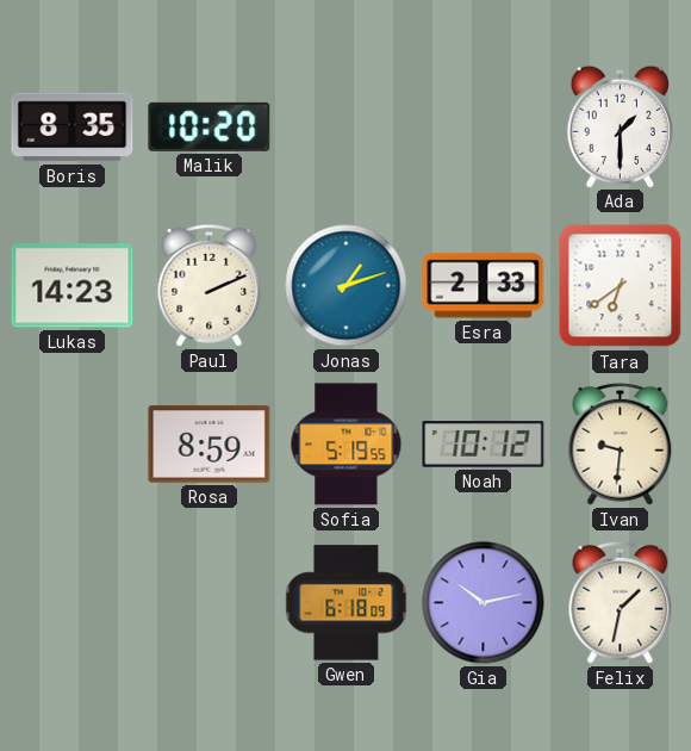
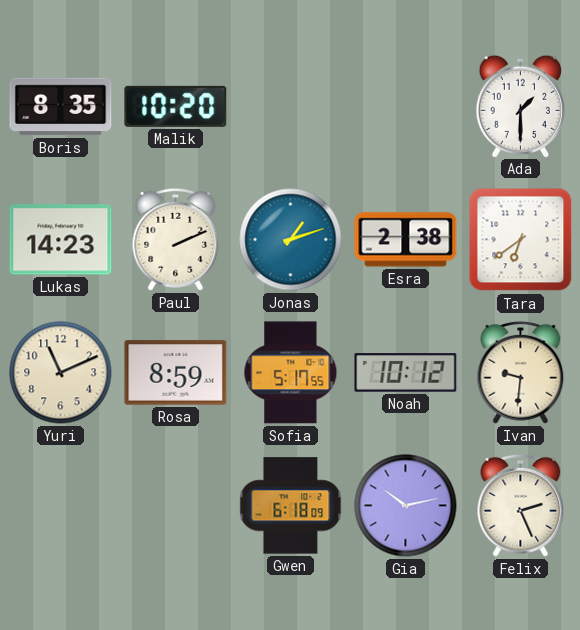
Esra: 2:33 -> 2:38 (406, 240)
Yuri: none -> 11:11 (61, 373)
Sofia: 5:19 -> 5:17 (291, 373)
Felix: 1:32 -> 2:26 (521, 505)
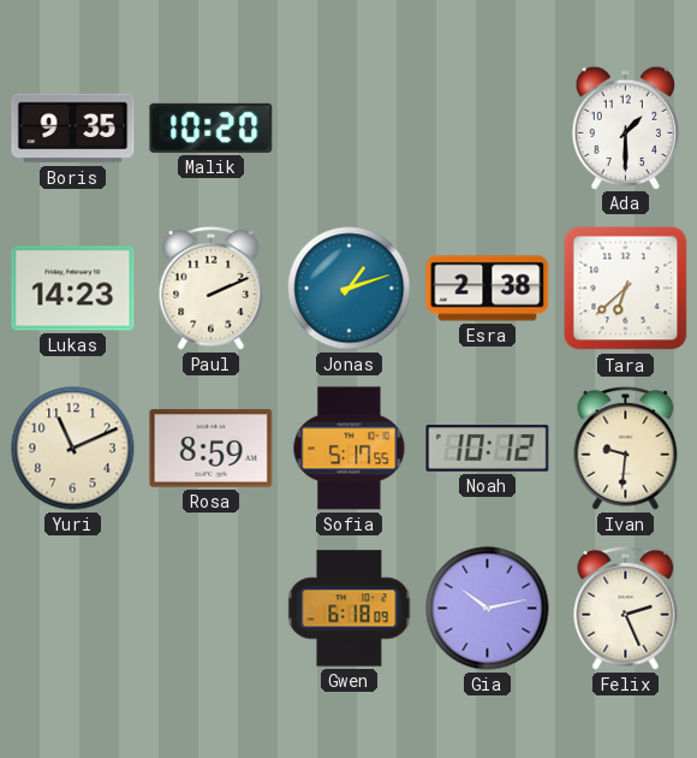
Boris: 8:35 -> 9:35 (73, 129)
Tara: 6:39 -> 6:38 (626, 289)
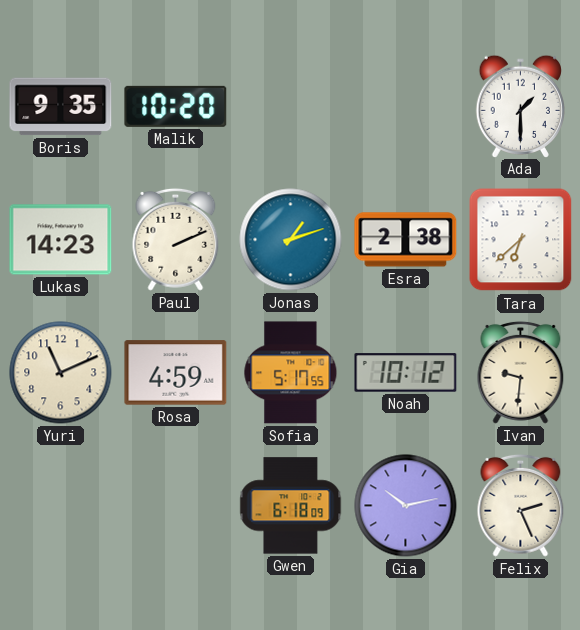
Rosa: 8:59 -> 4:59 (176, 373)
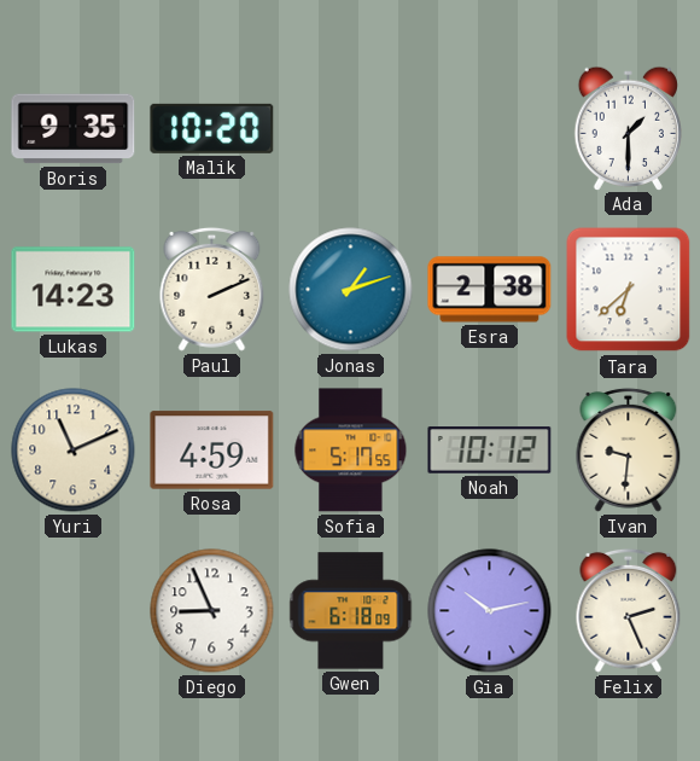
Diego: none -> 8:56 (212, 611)
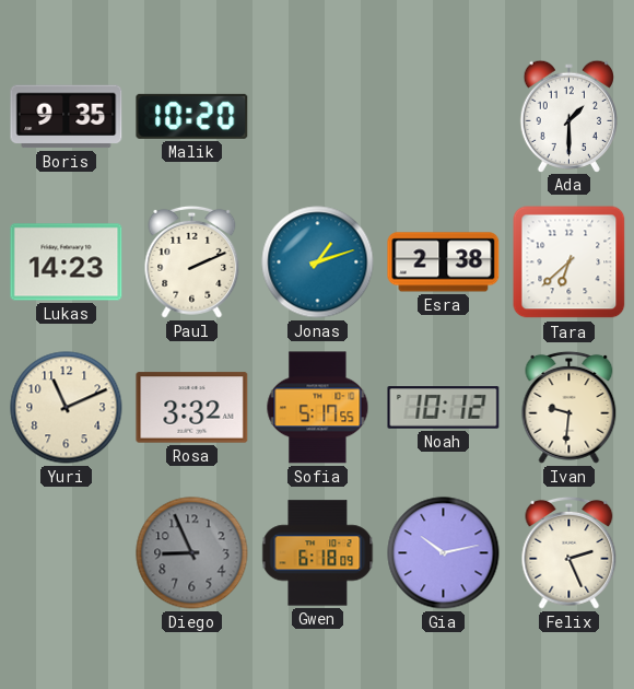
Rosa: 4:59 -> 3:32 (192, 408)
Diego dial: white -> grey (192, 553)
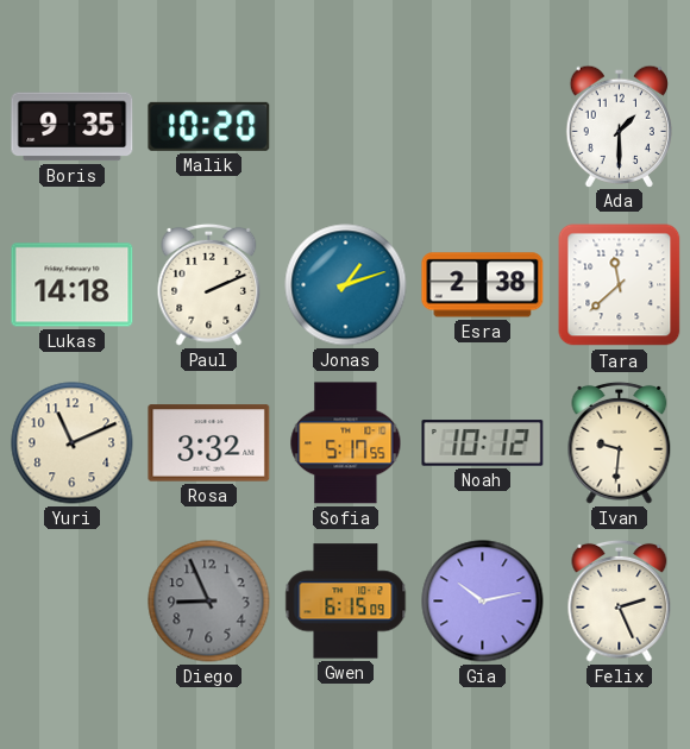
Lukas: 14:23 -> 14:18 (73, 285)
Tara: 6:38 -> 11:38 (620, 285)
Gwen: 6:18 -> 6:15 (346, 602)
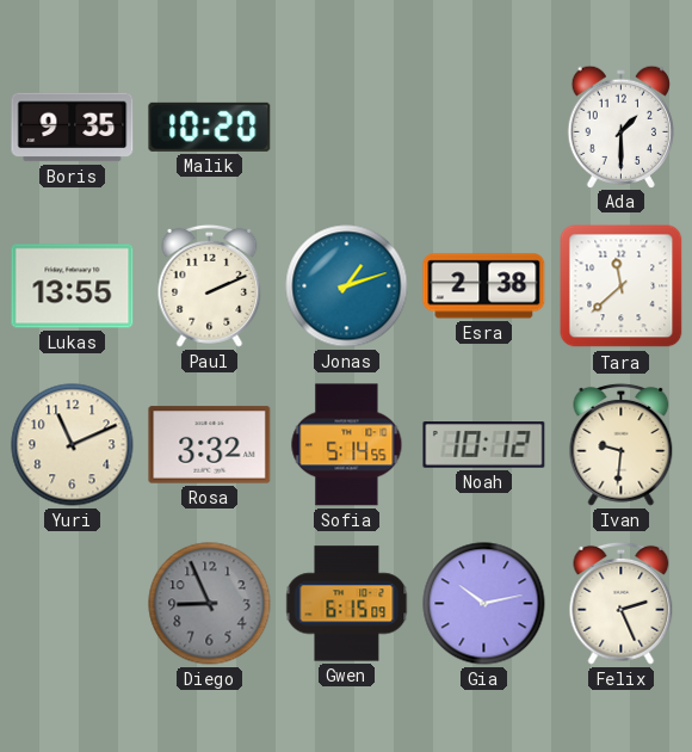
Lukas: 14:18 -> 13:55 (73, 286)
Sofia: 5:17 -> 5:14 (347, 445)
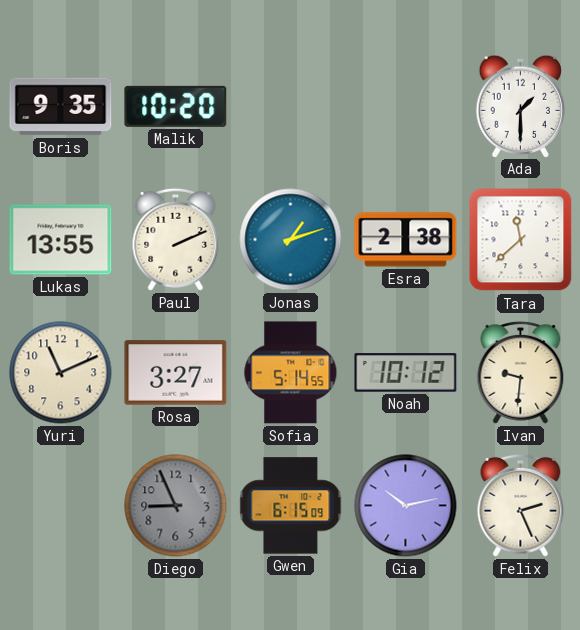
Rosa: 3:32 -> 3:27 (176, 373)
